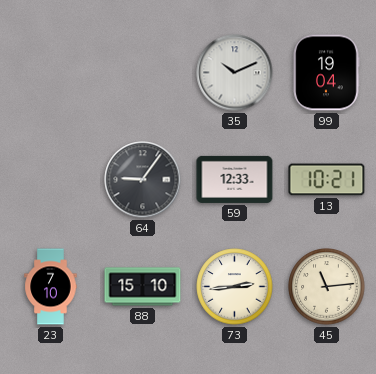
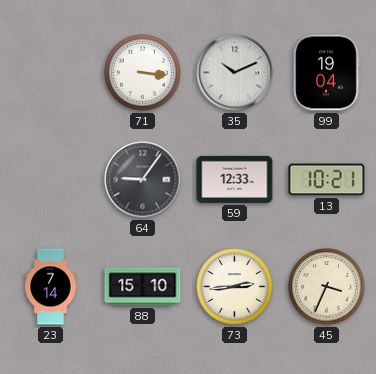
71: none -> 3:16 (143, 73)
23: 7:10 -> 7:14 (51, 287)
45: 11:14 -> 3:34 (327, 287)
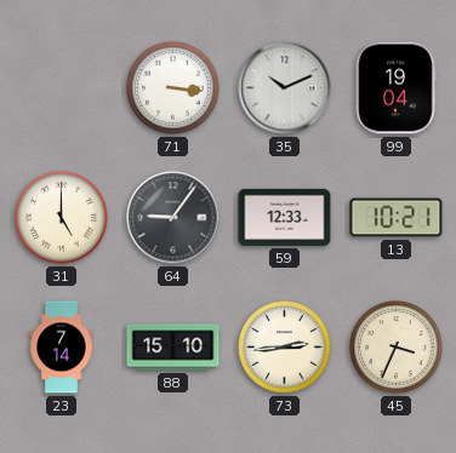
31: none -> 5:00 (62, 218)
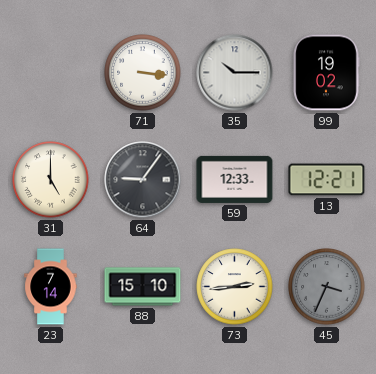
35: 10:11 -> 10:15 (235, 73)
99: 19:04 -> 19:02 (326, 73)
13: 10:21 -> 12:21 (327, 180)
45 dial: cream -> grey (327, 287)
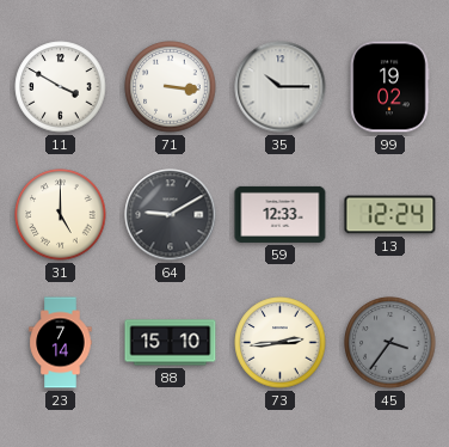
11: none -> 3:50 (61, 87)
64: 9:06 -> 9:10 (171, 215)
13: 12:21 -> 12:24 (390, 215)
45: 3:34 -> 3:36 (390, 343)
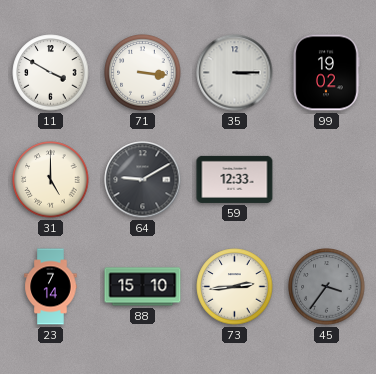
35: 10:15 -> 3:15 (235, 73)
13: 12:24 -> none (390, 215)
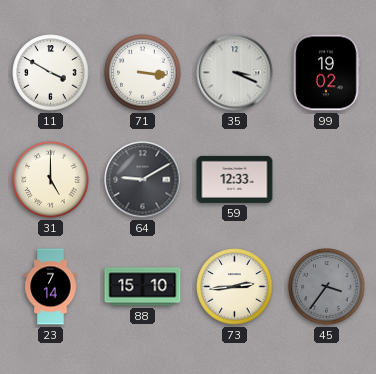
35: 3:15 -> 3:19 (235, 73)
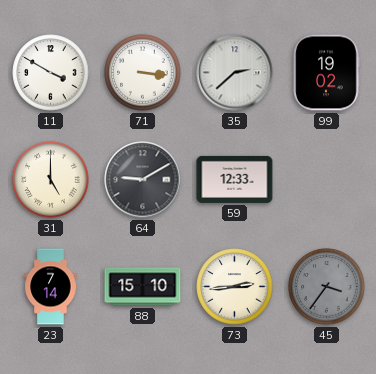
35: 3:19 -> 2:38 (235, 73)
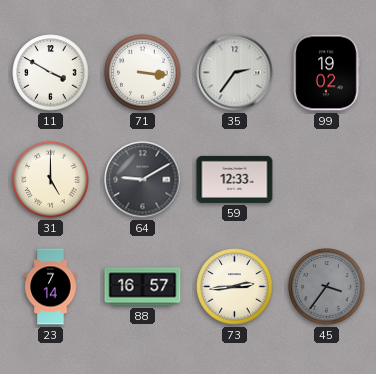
35: 2:38 -> 2:36 (235, 73)
88: 15:10 -> 16:57 (143, 287)
